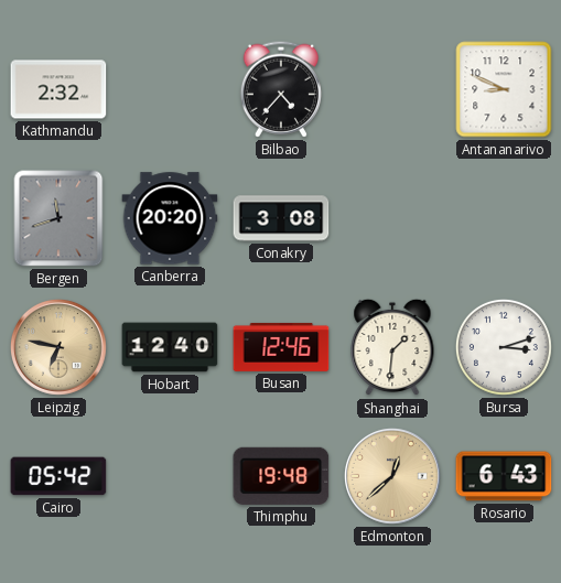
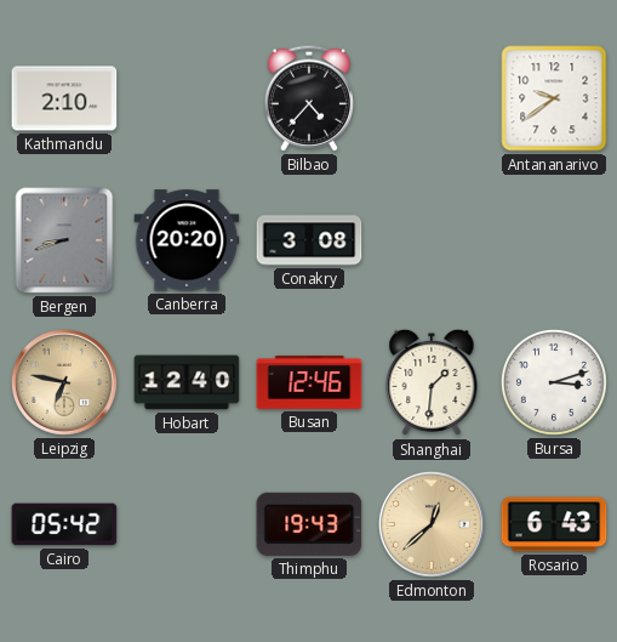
Kathmandu: 2:32 -> 2:10 (64, 98)
Antananarivo: 8:49 -> 9:39 (554, 98)
Bergen: 11:42 -> 8:42 (64, 240)
Thimphu: 19:48 -> 19:43 (309, 524)
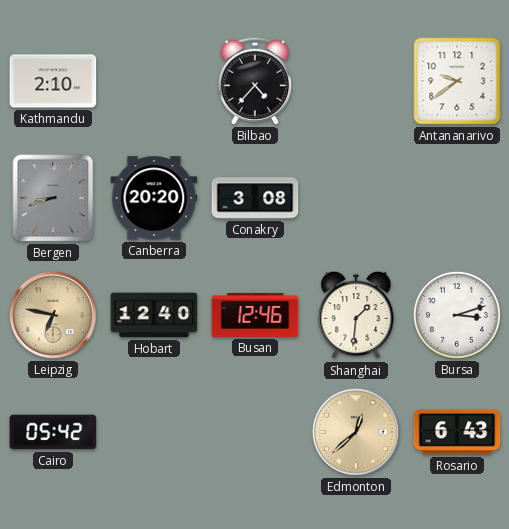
Thimphu: 19:43 -> none (309, 524)
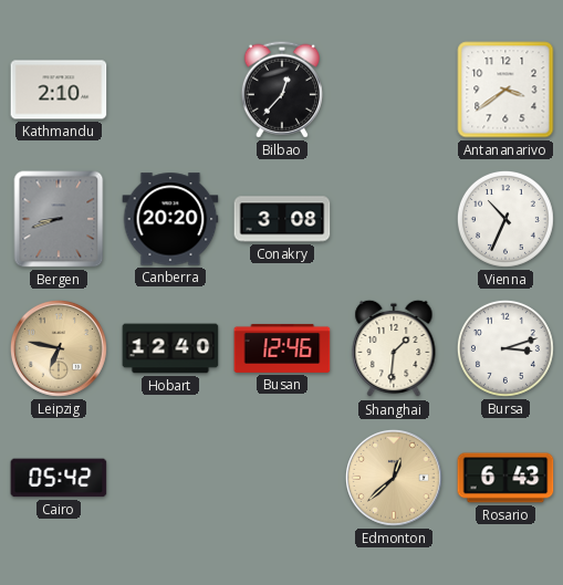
Bilbao: 4:37 -> 12:37 (282, 90)
Antananarivo: 9:39 -> 3:39 (505, 90)
Vienna: none -> 10:34 (505, 219)
